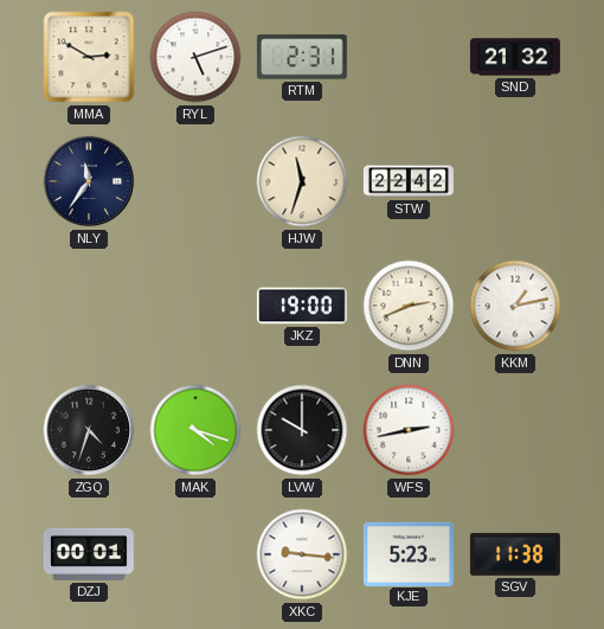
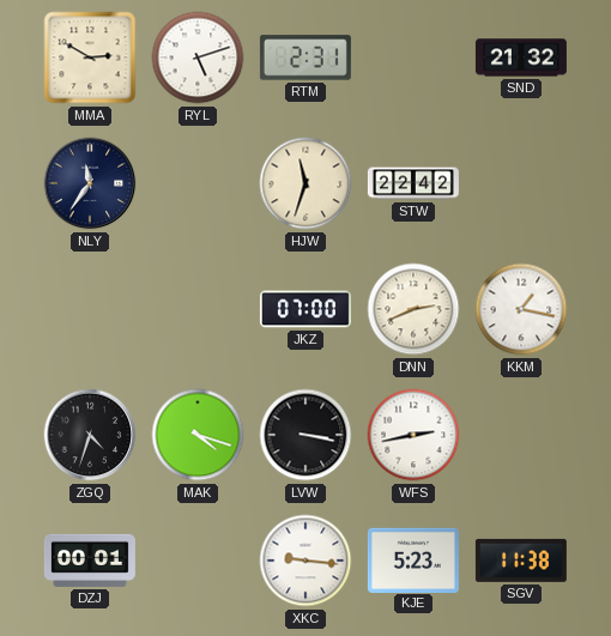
JKZ: 19:00 -> 07:00 (305, 309)
KKM: 1:13 -> 1:17 (521, 309)
LVW: 10:00 -> 3:17 (305, 435)
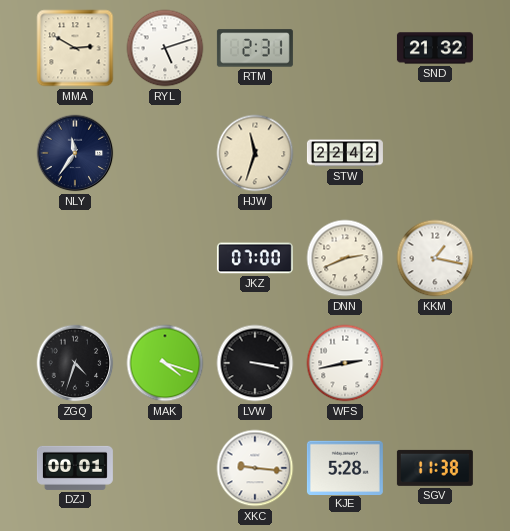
KJE: 5:23 -> 5:28 (345, 467)
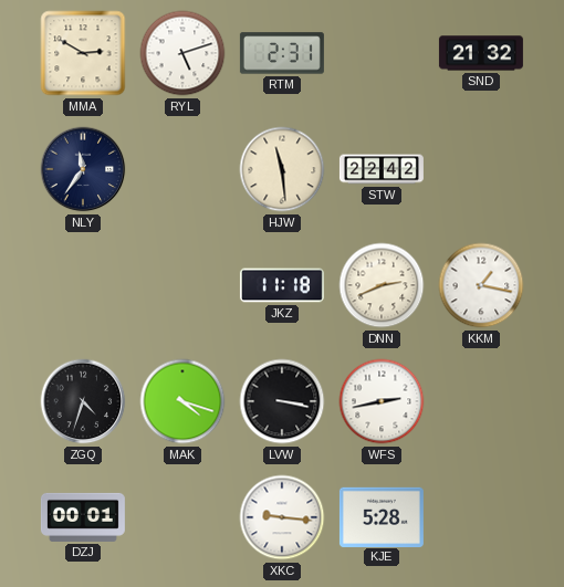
HJW: 11:33 -> 11:29 (282, 169)
JKZ: 07:00 -> 11:18 (282, 285)
SGV: 11:38 -> none (435, 468)
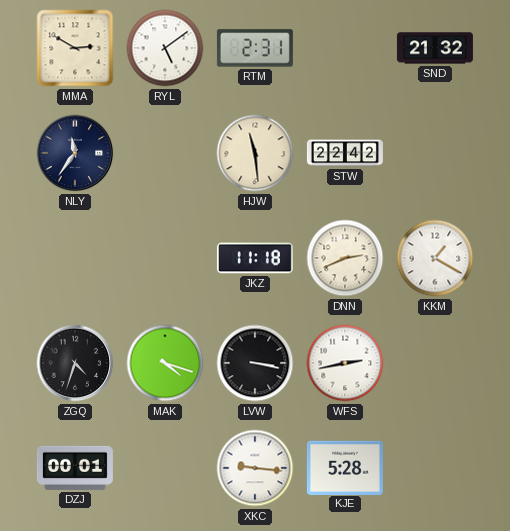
RYL: 5:12 -> 5:09 (165, 48)
KKM: 1:17 -> 1:20 (435, 258)
